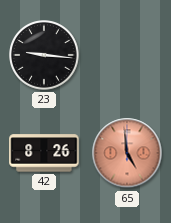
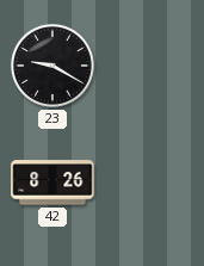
23: 9:16 -> 9:20 (52, 66)
65: 4:59 -> none (127, 153)
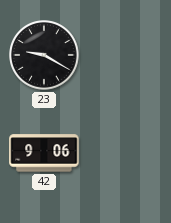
42: 8:26 -> 9:06 (44, 153)
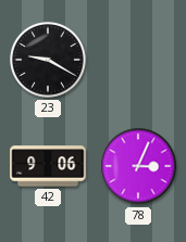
78: none -> 3:04 (138, 166)
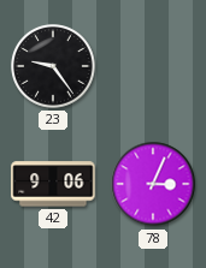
23: 9:20 -> 9:24 (53, 66)
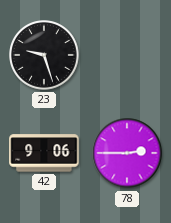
23: 9:24 -> 9:27 (44, 55)
78: 3:04 -> 2:45 (127, 153)
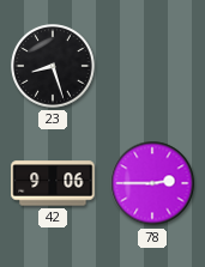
23: 9:27 -> 8:27 (53, 66)
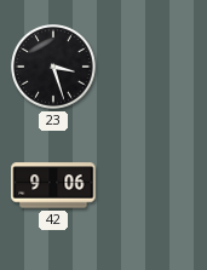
23: 8:27 -> 3:27 (53, 67)
78: 2:45 -> none (152, 183)
